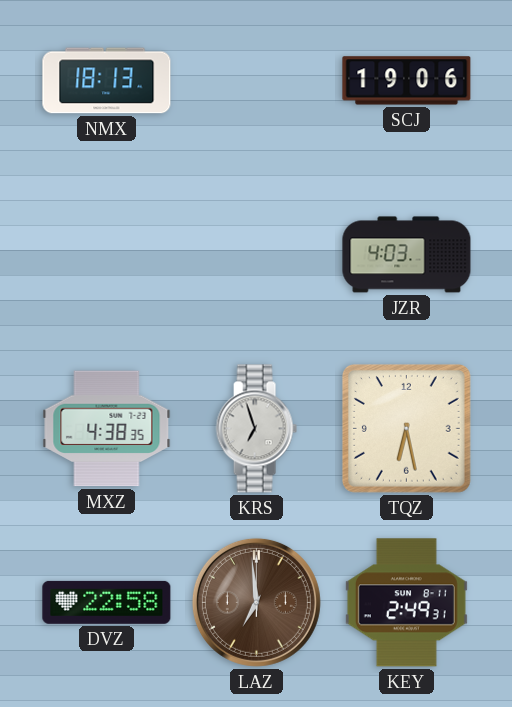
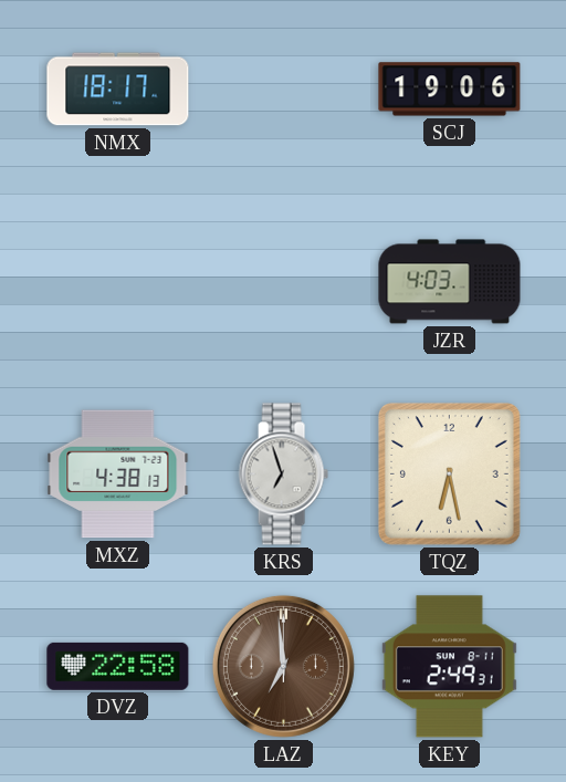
NMX: 18:13 -> 18:17 (118, 90)
MXZ: 4:38:35 -> 4:38:13 (118, 475)
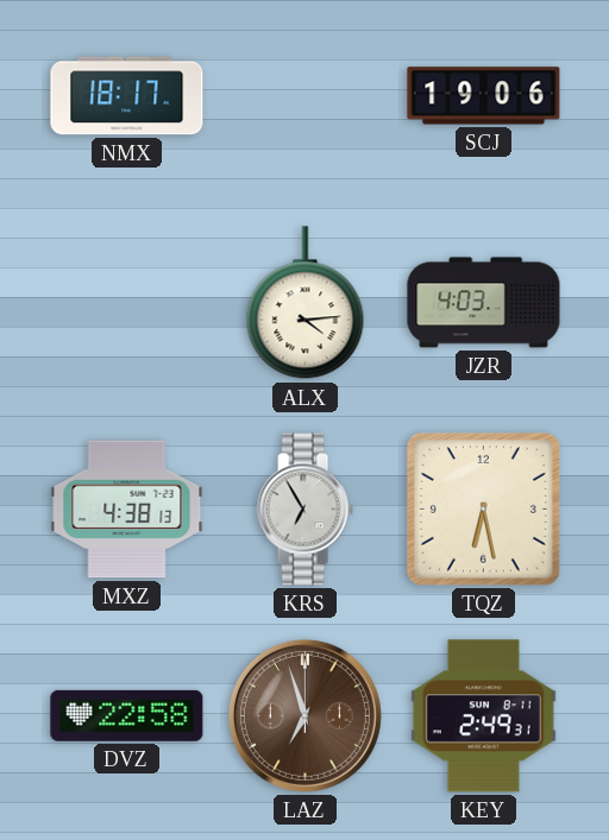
ALX: none -> 4:14 (306, 303)
KRS: 6:57 -> 6:55 (304, 510)
LAZ: 6:59 -> 6:57 (304, 715)
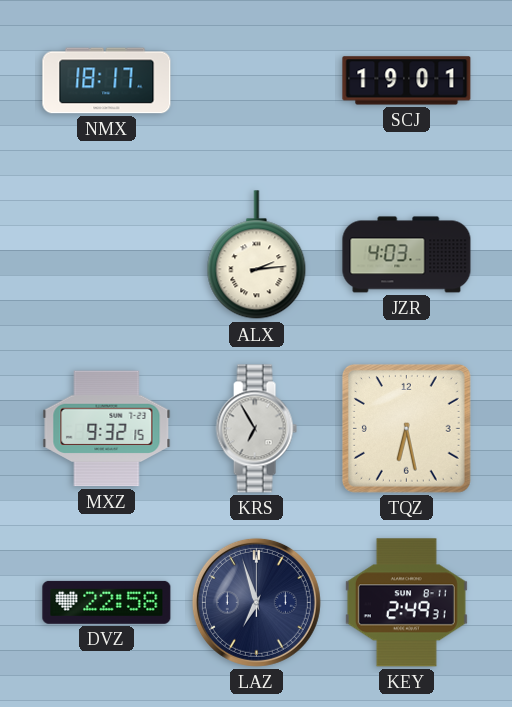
SCJ: 19:06 -> 19:01 (407, 81)
ALX: 4:14 -> 2:14 (257, 255)
MXZ: 4:38 -> 9:32 (107, 429)
LAZ dial: brown -> navy (256, 602)
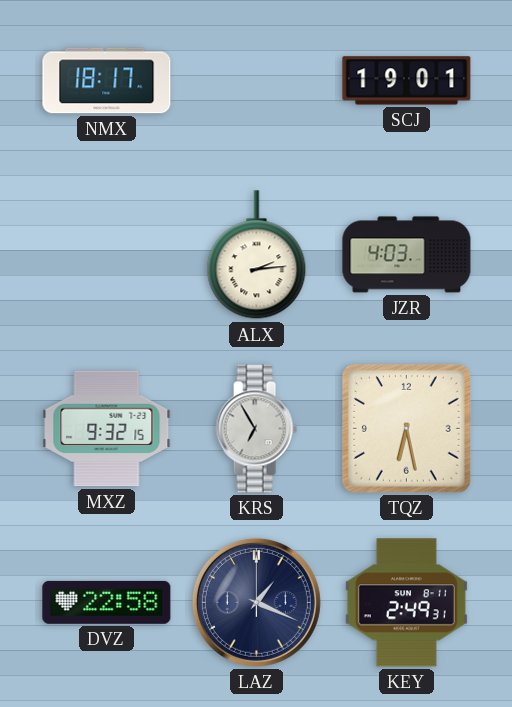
LAZ: 6:57 -> 1:19 (256, 602)
